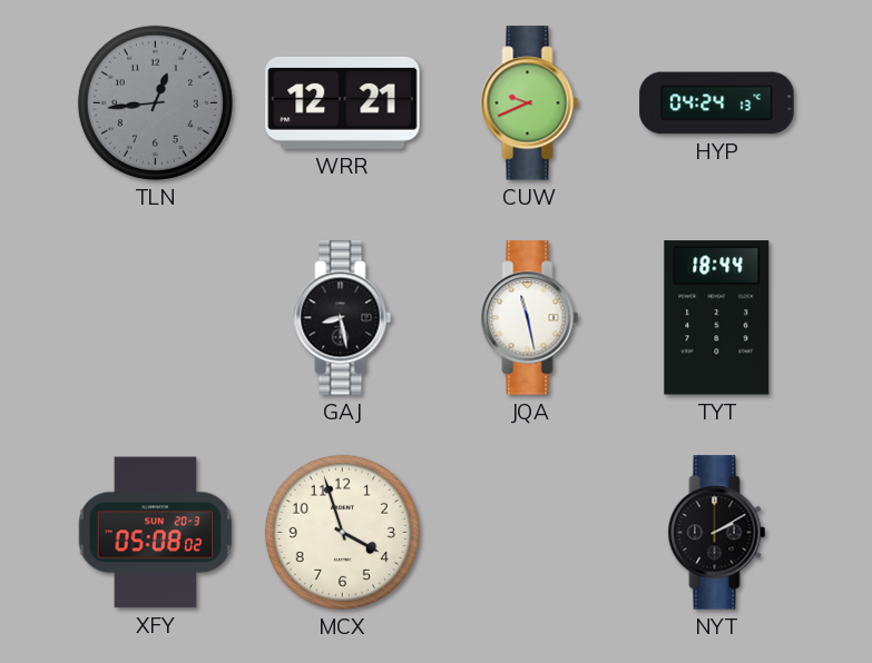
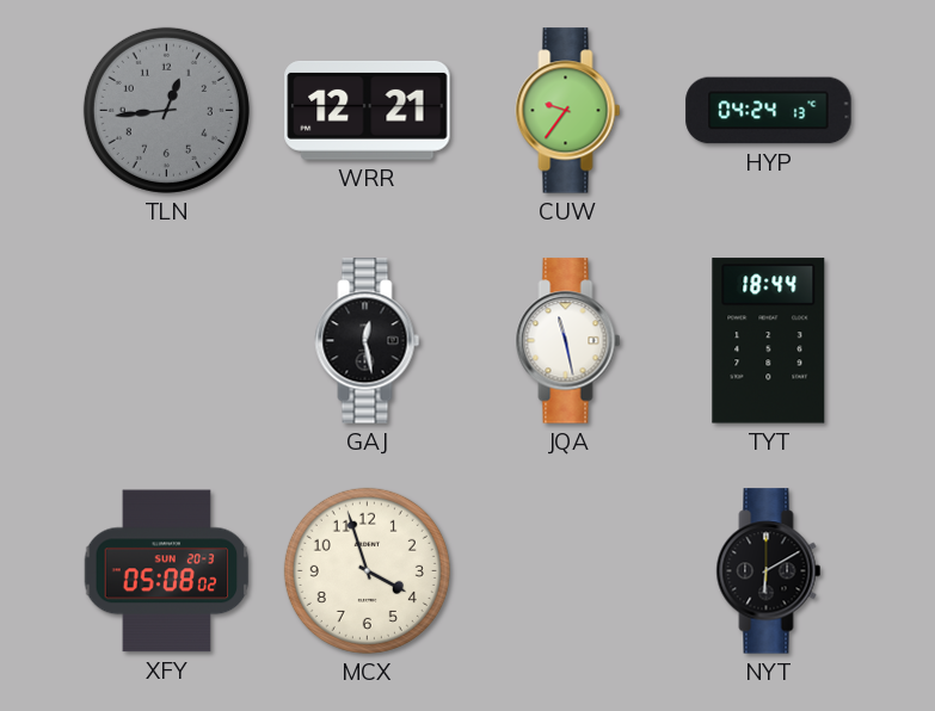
CUW: 9:41 -> 9:36 (568, 111)
GAJ: 8:28 -> 12:28 (368, 341)
NYT: 2:10 -> 6:10 (769, 571)
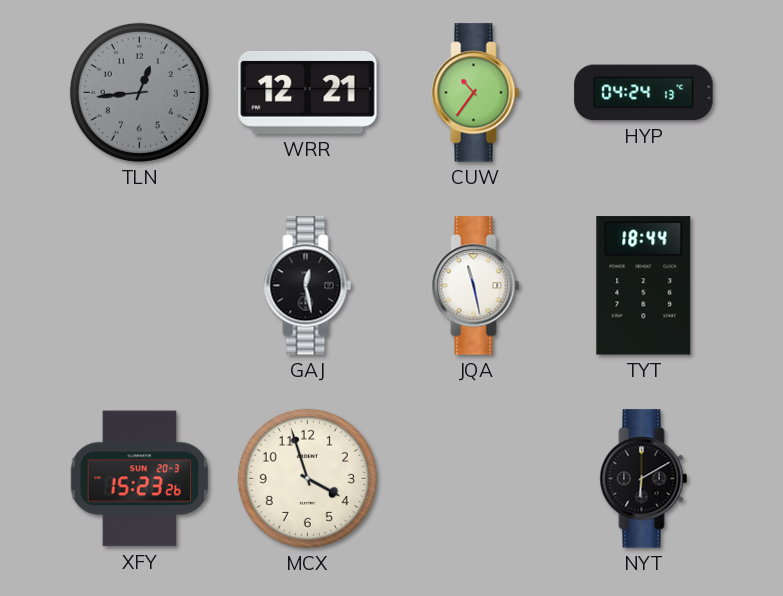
CUW: 9:36 -> 10:36 (476, 93)
XFY: 05:08 -> 15:23 (140, 479)
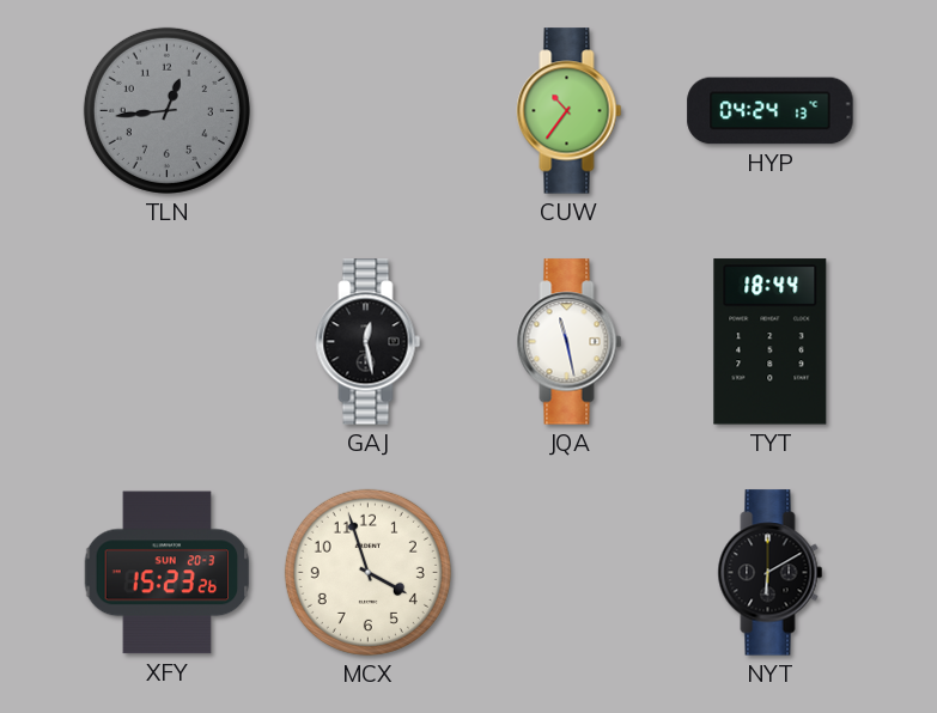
WRR: 12:21 -> none (308, 93)
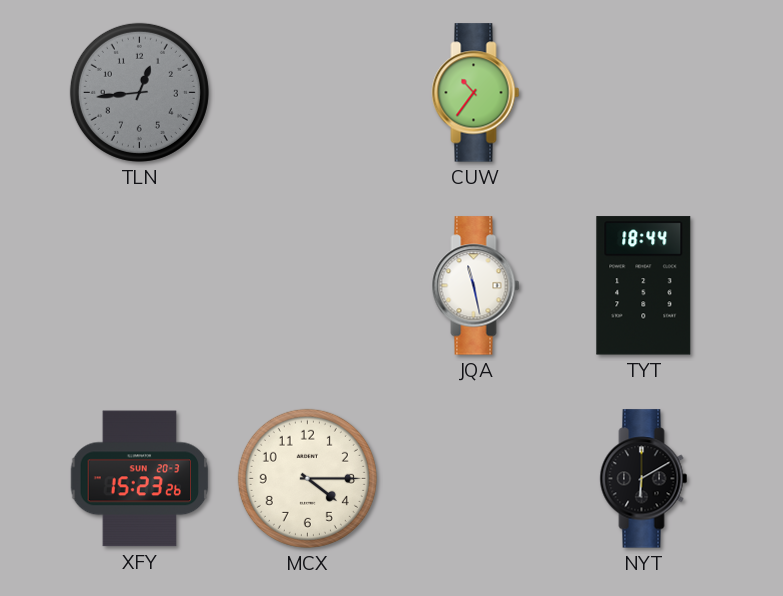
HYP: 04:24 -> none (771, 111)
GAJ: 12:28 -> none (369, 342)
MCX: 3:57 -> 4:15 (307, 478)
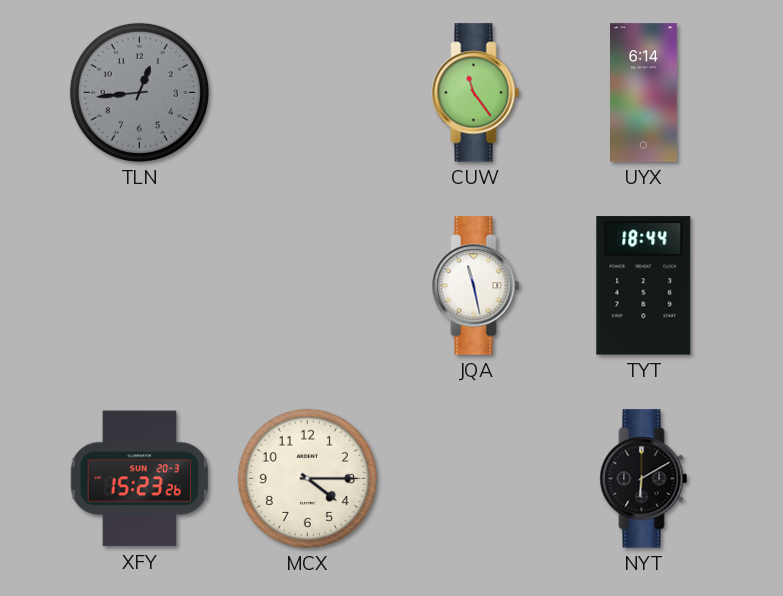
CUW: 10:36 -> 11:24 (476, 93)
UYX: none -> 6:14 (644, 93)
